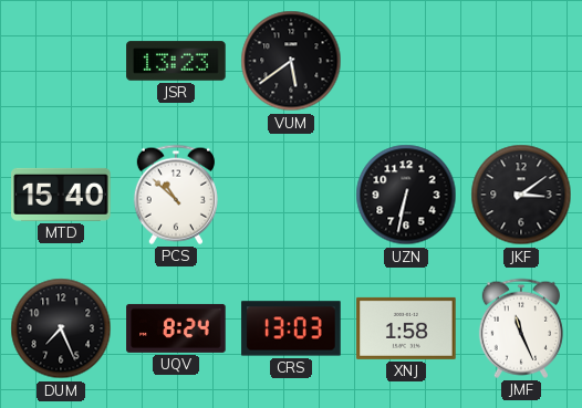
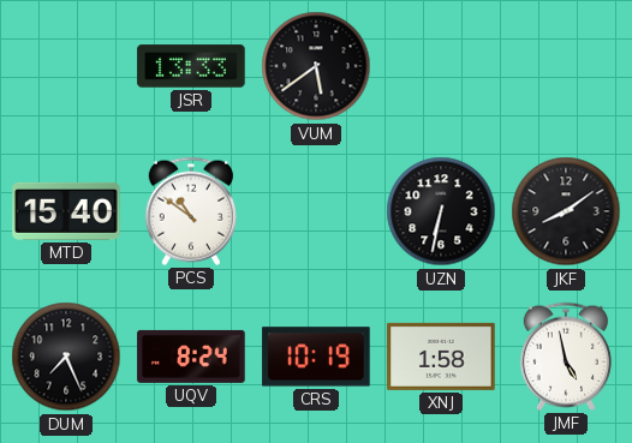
JSR: 13:23 -> 13:33 (191, 66)
PCS: 10:52 -> 10:51 (191, 211)
JKF: 3:09 -> 8:09 (566, 211)
CRS: 13:03 -> 10:19 (316, 357)
JMF: 11:26 -> 4:58 (566, 357)
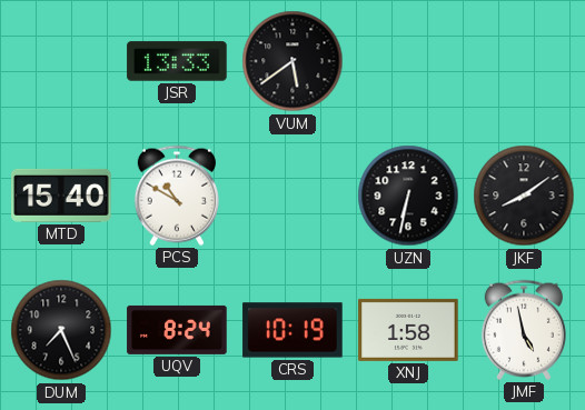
PCS: 10:51 -> 10:50 (177, 196)
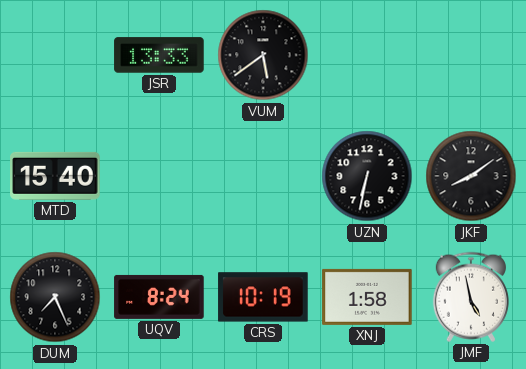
PCS: 10:50 -> none (177, 196)
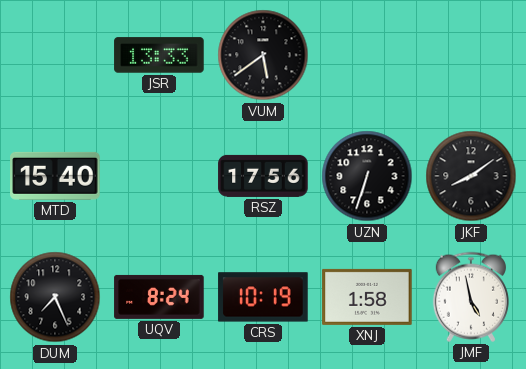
RSZ: none -> 17:56 (263, 176)
UZN: 6:32 -> 6:33 (367, 176)
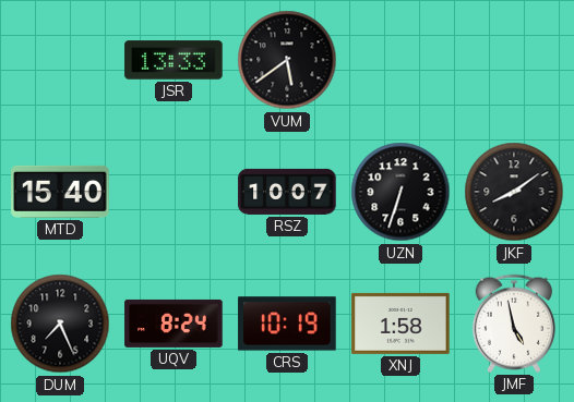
RSZ: 17:56 -> 10:07 (287, 192)
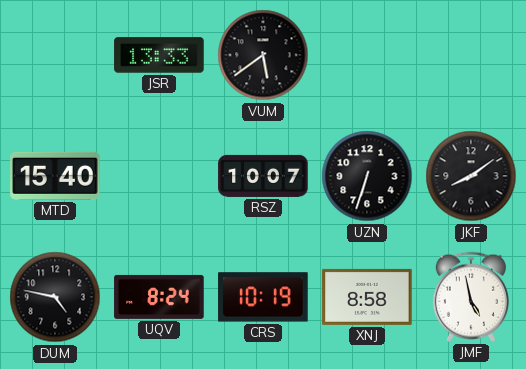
DUM: 7:26 -> 4:47 (55, 297)
XNJ: 1:58 -> 8:58 (367, 297)
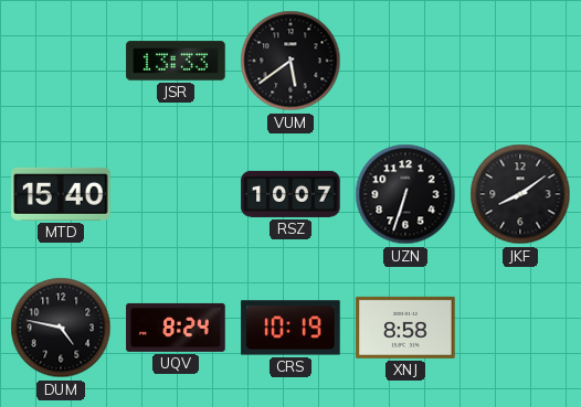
JMF: 4:58 -> none (471, 297)
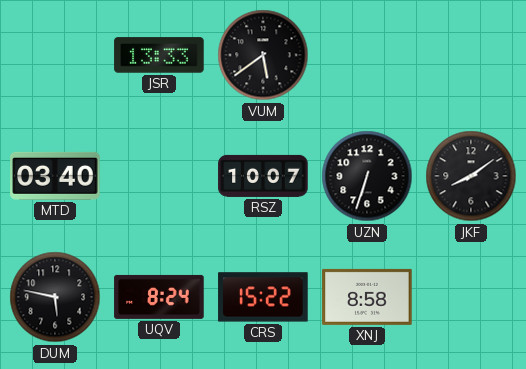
MTD: 15:40 -> 03:40 (55, 176)
DUM: 4:47 -> 5:47 (55, 297)
CRS: 10:19 -> 15:22 (263, 297)
